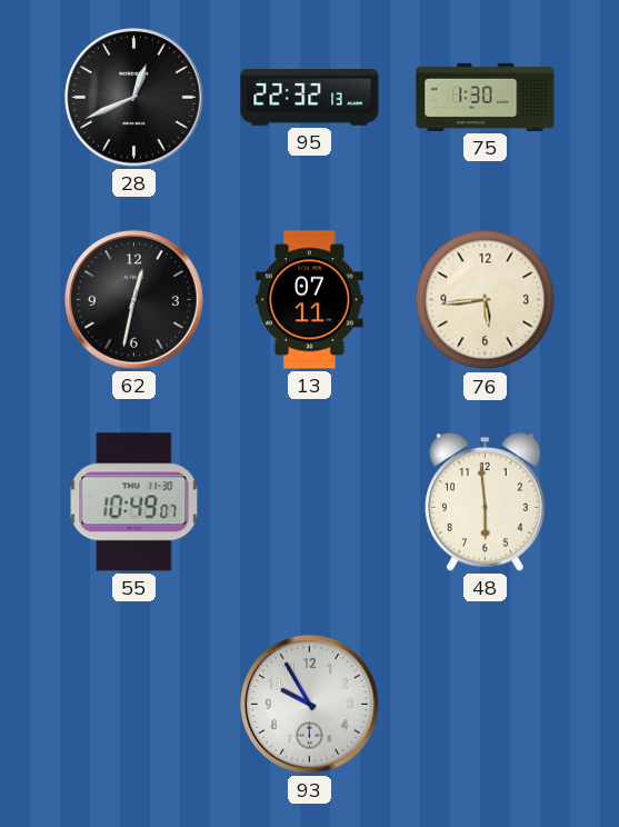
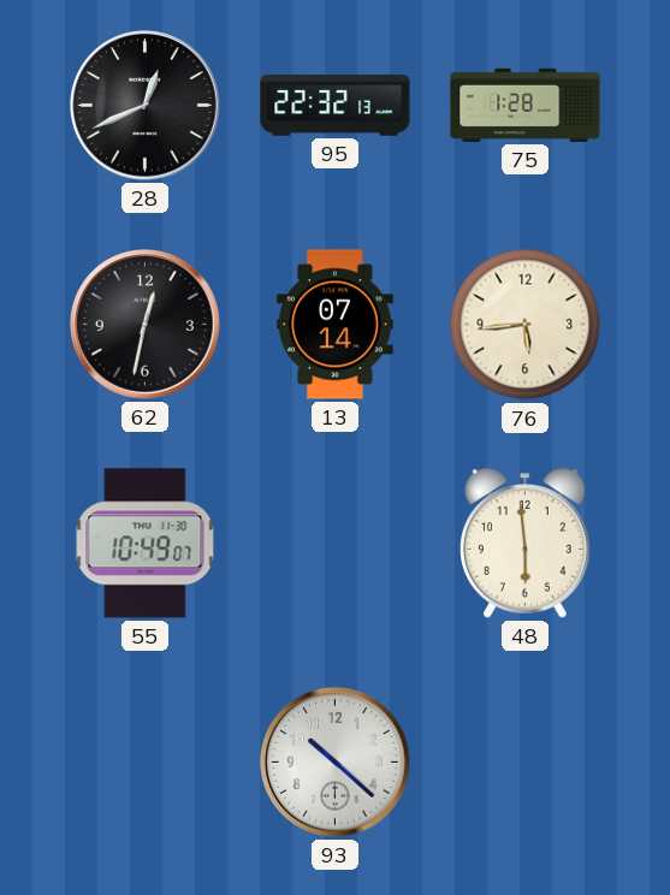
75: 1:30 -> 1:28 (526, 105)
13: 07:11 -> 07:14 (336, 325)
93: 9:55 -> 10:22 (336, 763)
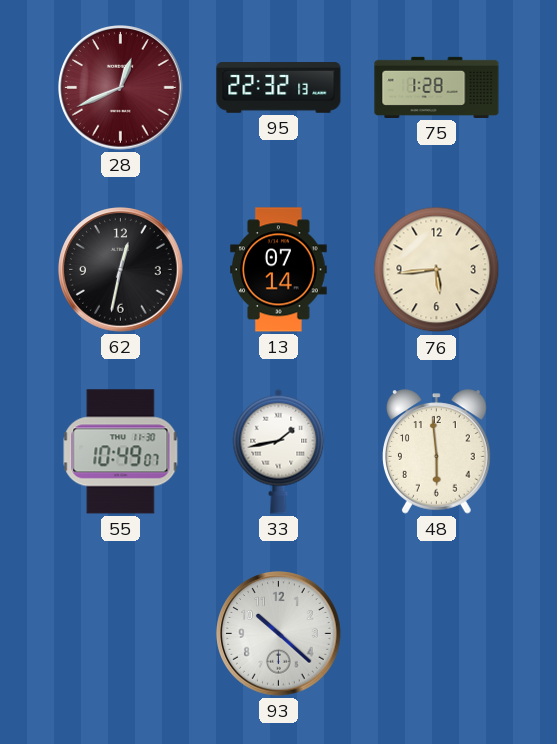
28 dial: black -> burgundy (121, 88)
33: none -> 1:43 (279, 451)
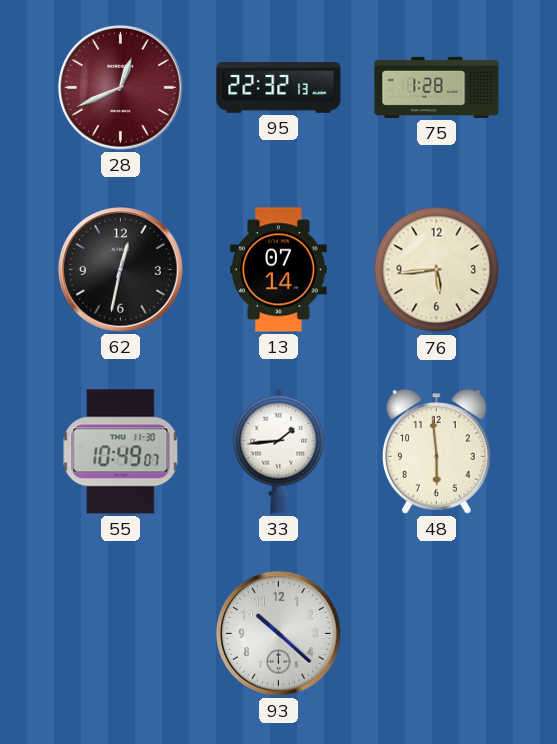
33: 1:43 -> 1:44 (279, 451)
